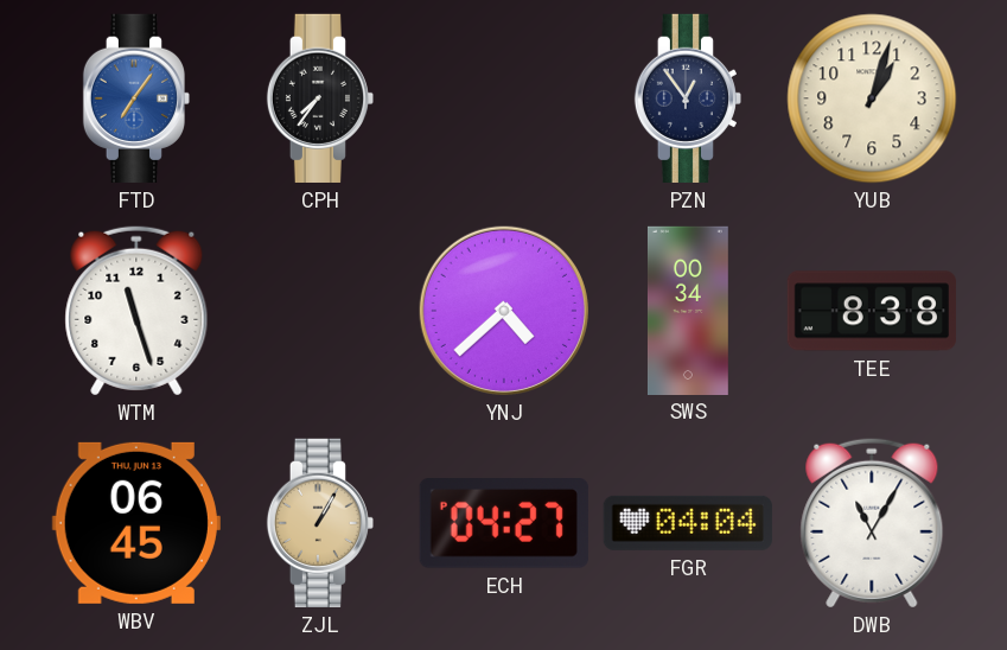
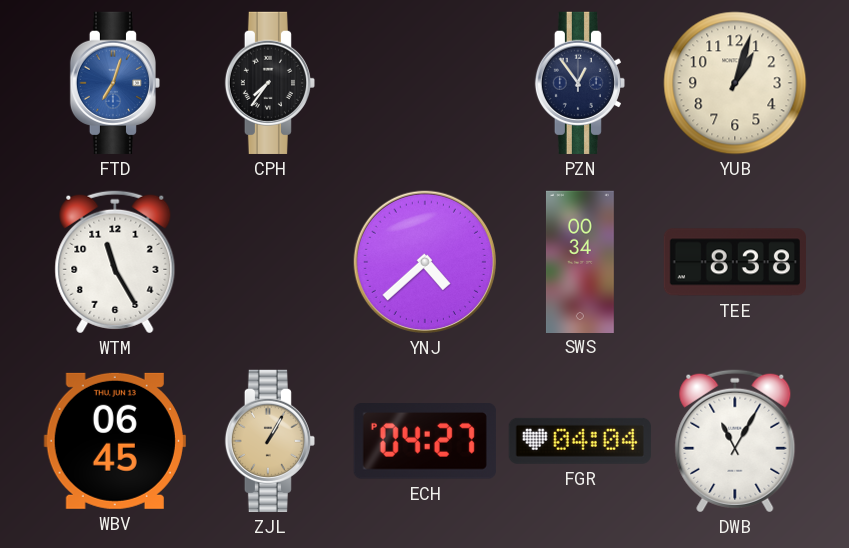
FTD: 7:06 -> 7:03 (114, 83)
WTM: 11:27 -> 11:25 (115, 262)
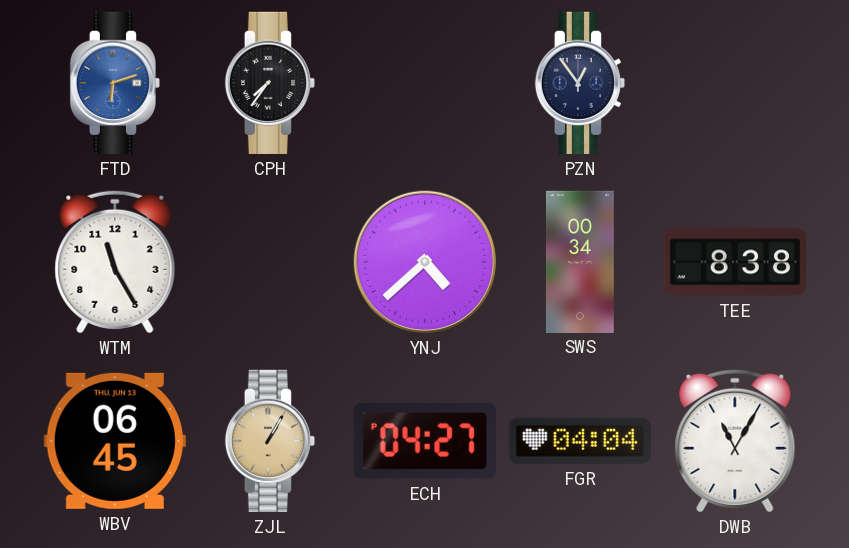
FTD: 7:03 -> 6:12 (114, 83)
YUB: 1:03 -> none (735, 83)
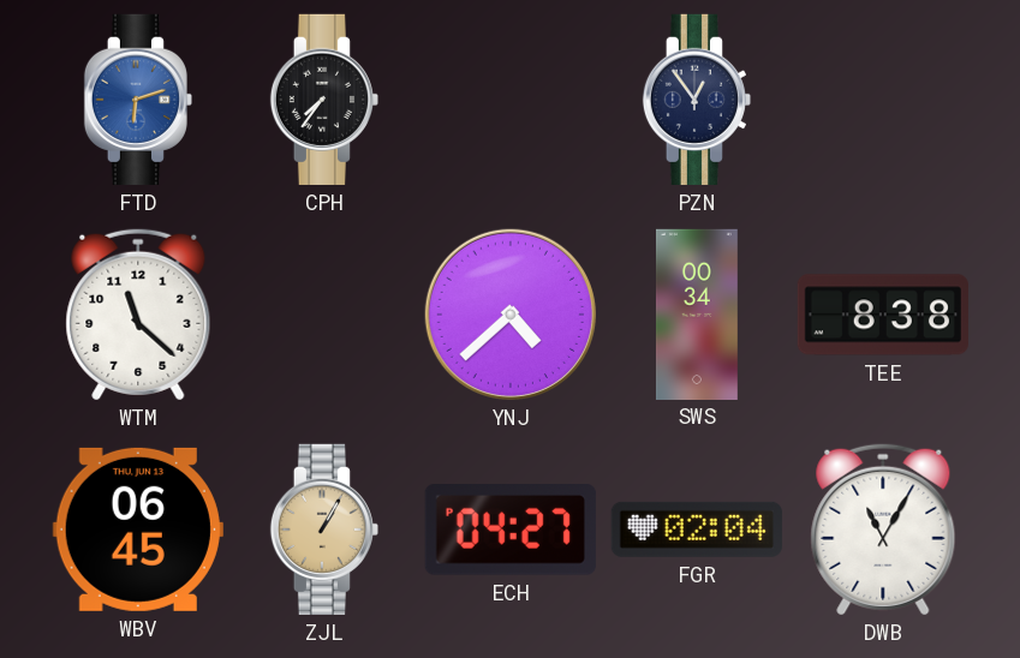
WTM: 11:25 -> 11:22 (138, 315)
FGR: 04:04 -> 02:04 (697, 530)
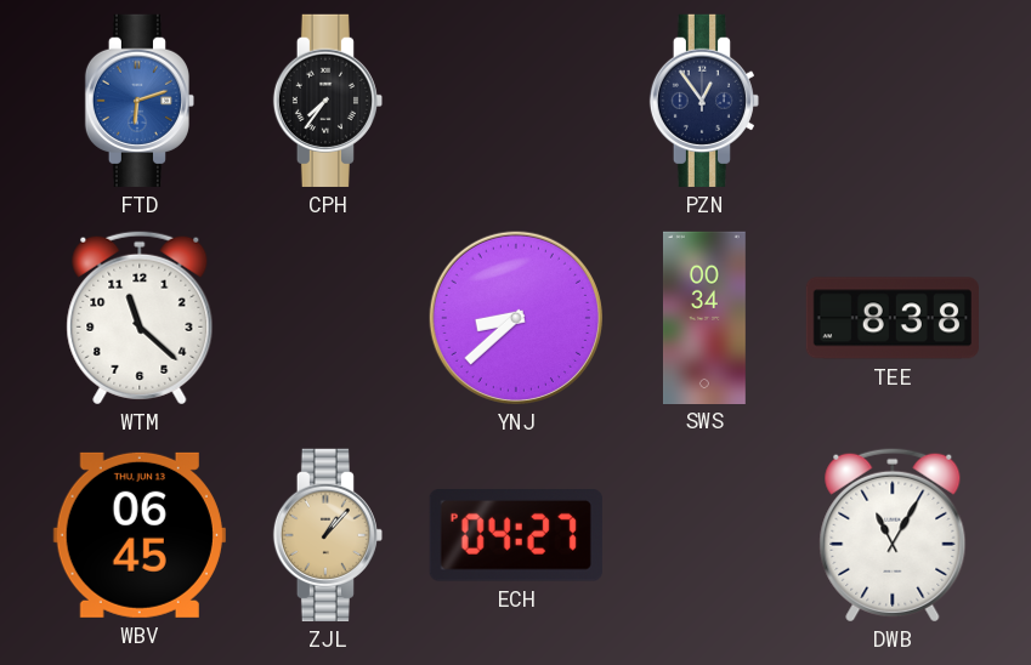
YNJ: 4:38 -> 8:38 (516, 318)
ZJL: 1:05 -> 1:07 (327, 535)
FGR: 02:04 -> none (697, 530)
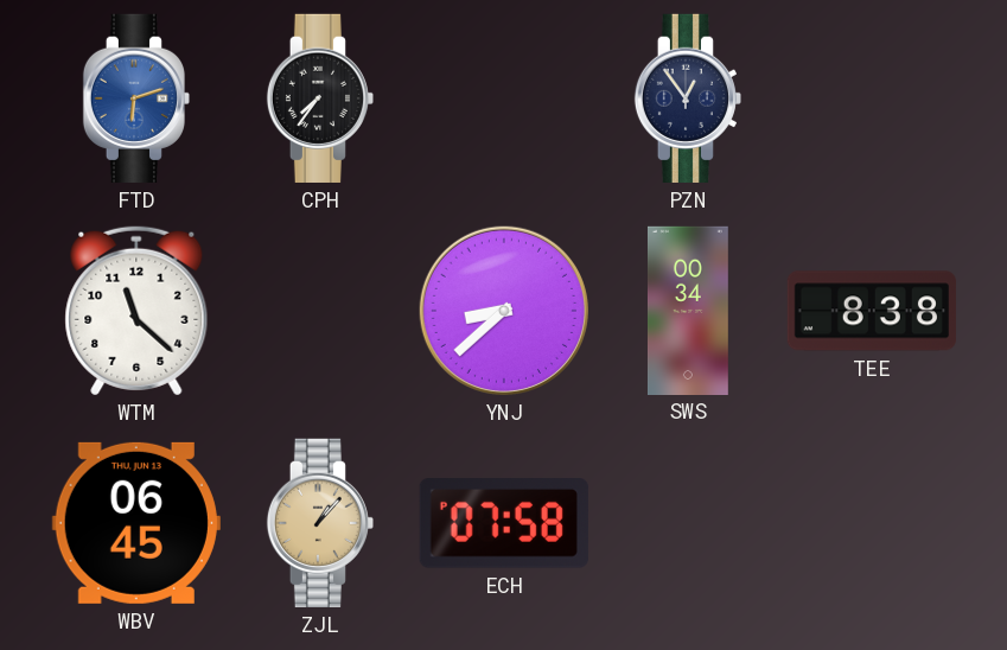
ECH: 04:27 -> 07:58 (504, 524)
DWB: 11:05 -> none (893, 535)
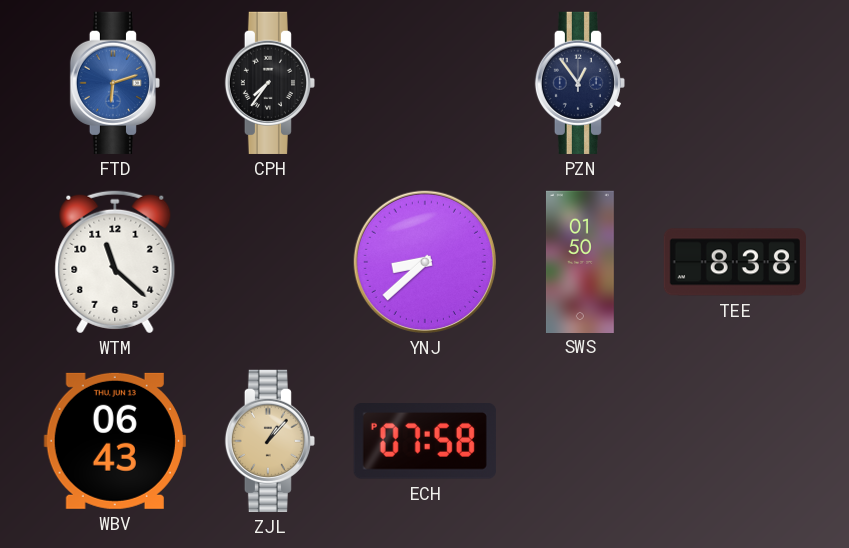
SWS: 00:34 -> 01:50 (580, 261)
WBV: 06:45 -> 06:43 (115, 441)
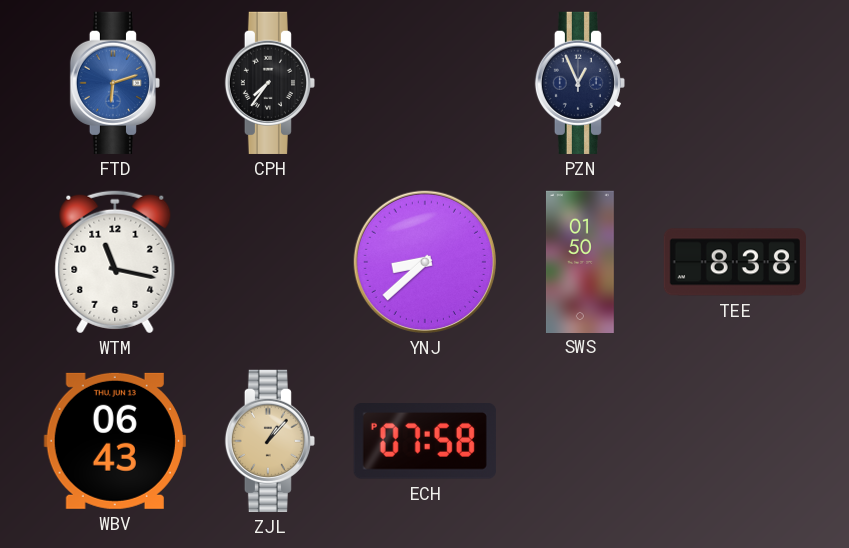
PZN: 12:54 -> 12:56 (579, 83)
WTM: 11:22 -> 11:17 (115, 262)
